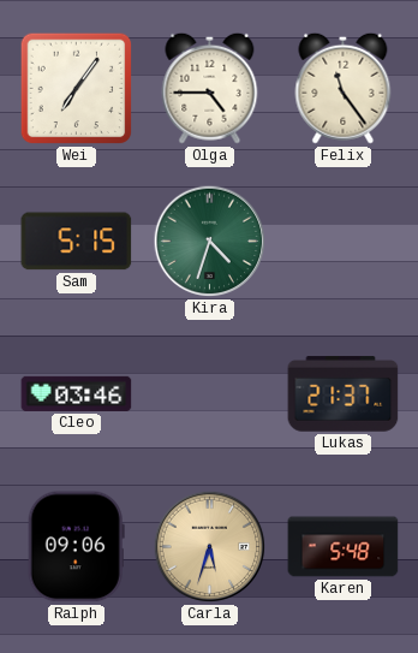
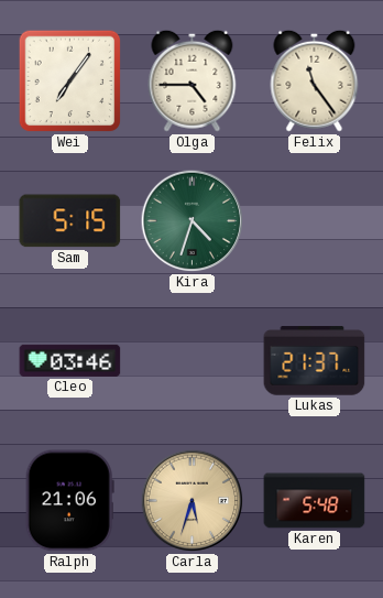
Ralph: 09:06 -> 21:06 (69, 501)
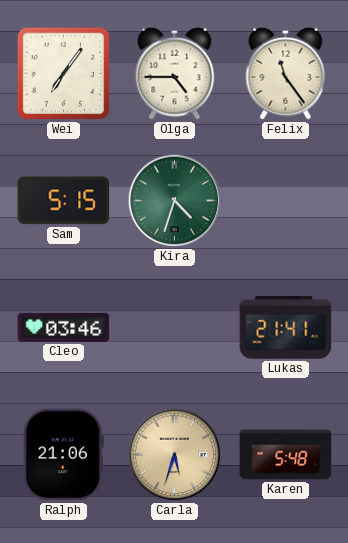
Lukas: 21:37 -> 21:41 (286, 328)
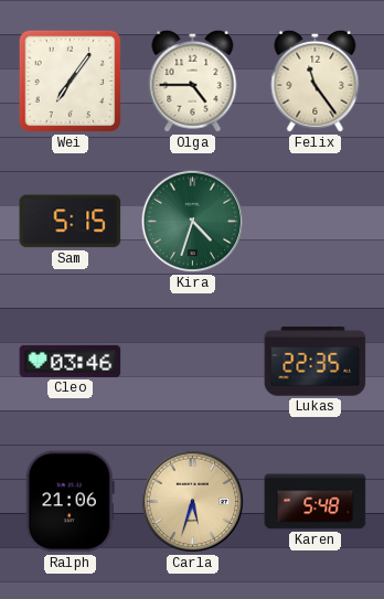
Lukas: 21:41 -> 22:35 (316, 362)
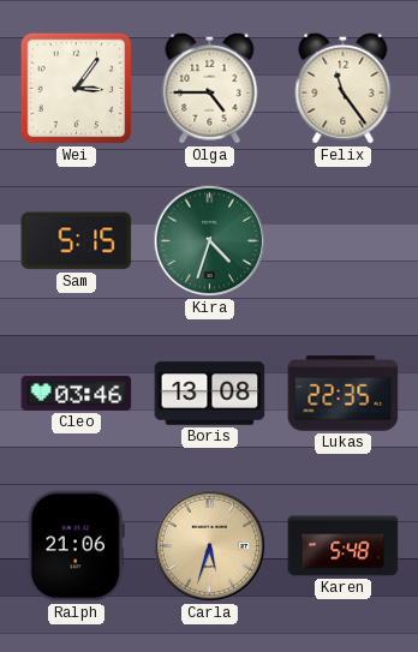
Wei: 7:06 -> 3:06 (77, 89)
Boris: none -> 13:08 (210, 394)
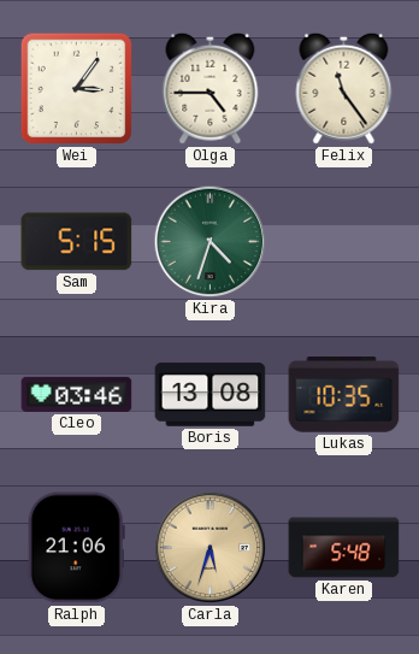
Lukas: 22:35 -> 10:35 (344, 395)
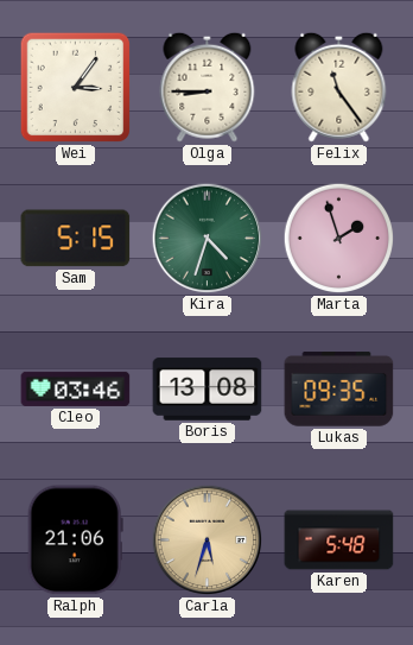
Olga: 4:45 -> 8:45 (208, 87)
Marta: none -> 1:57 (339, 239)
Lukas: 10:35 -> 09:35 (339, 390)
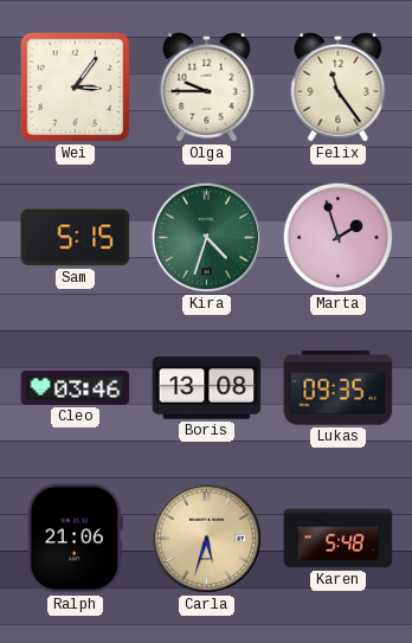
Olga: 8:45 -> 9:45 (207, 86)
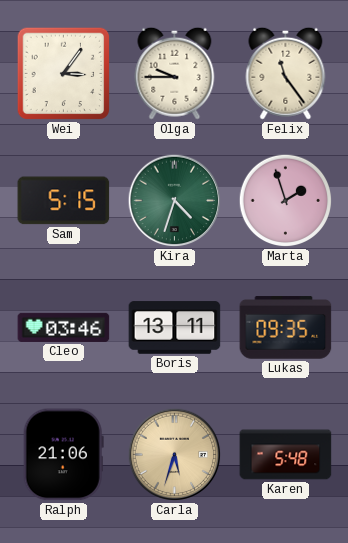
Boris: 13:08 -> 13:11 (175, 328)
